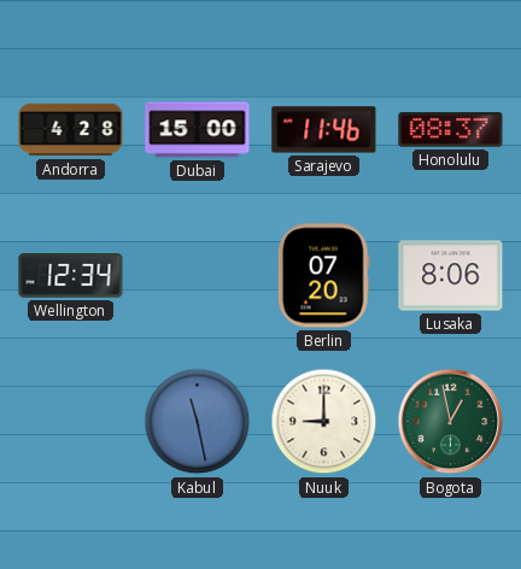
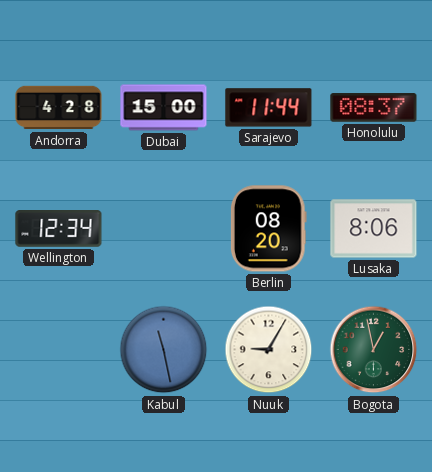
Sarajevo: 11:46 -> 11:44 (269, 108)
Berlin: 07:20 -> 08:20 (268, 229)
Nuuk: 9:00 -> 9:05 (269, 350)
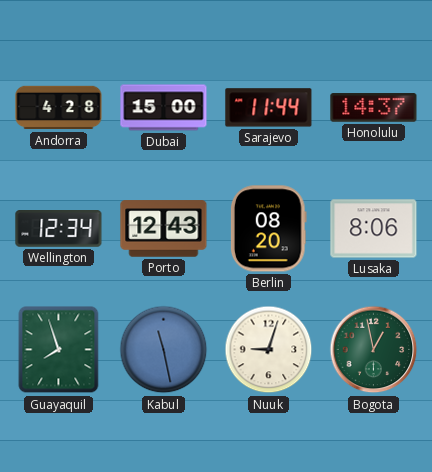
Honolulu: 08:37 -> 14:37 (374, 108)
Porto: none -> 12:43 (164, 229)
Guayaquil: none -> 7:57 (59, 350)
Nuuk: 9:05 -> 9:03 (269, 350)
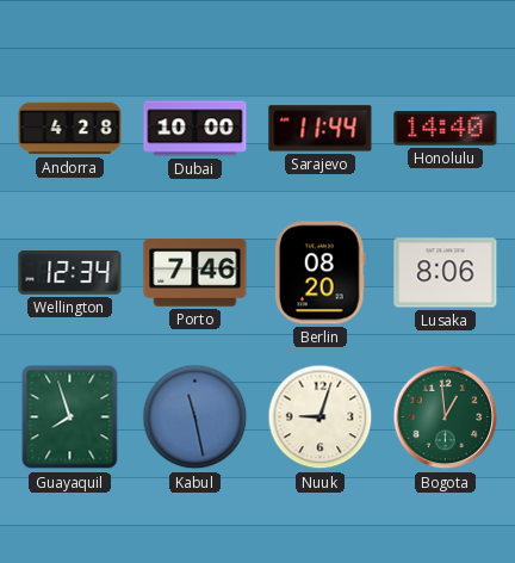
Dubai: 15:00 -> 10:00 (196, 129)
Honolulu: 14:37 -> 14:40 (446, 129)
Porto: 12:43 -> 7:46 (196, 273)
Bogota: 12:58 -> 12:59 (446, 417)
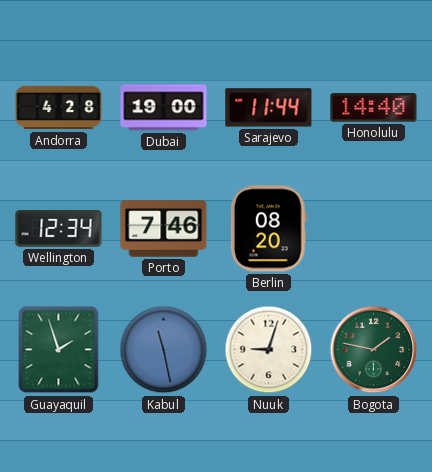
Dubai: 10:00 -> 19:00 (164, 108)
Lusaka: 8:06 -> none (446, 273)
Guayaquil: 7:57 -> 1:57 (59, 350)
Bogota: 12:59 -> 1:47 (374, 350)
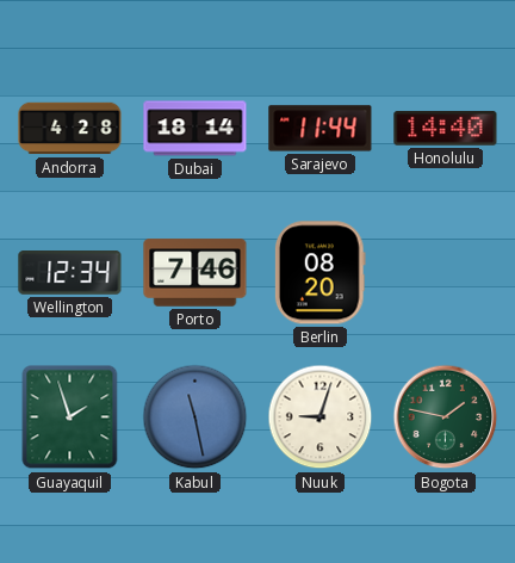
Dubai: 19:00 -> 18:14 (196, 129)
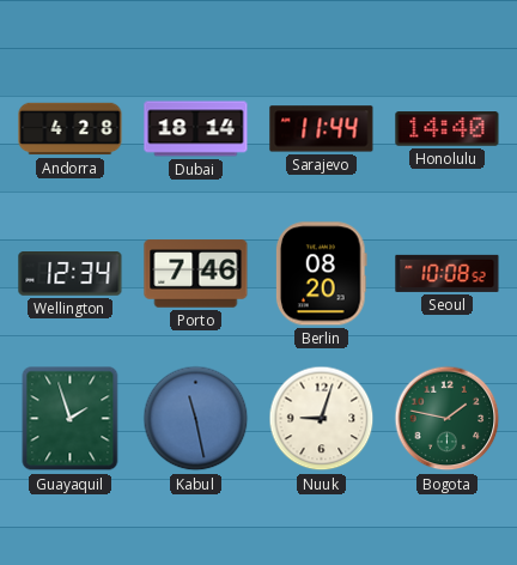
Seoul: none -> 10:08 (448, 273)
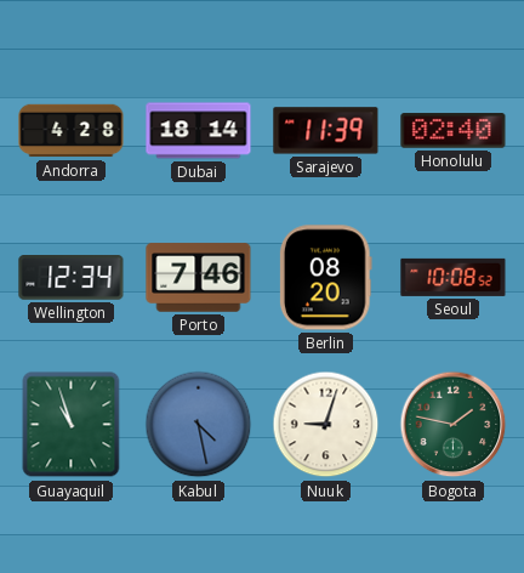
Sarajevo: 11:44 -> 11:39 (326, 131)
Honolulu: 14:40 -> 02:40 (454, 131)
Guayaquil: 1:57 -> 10:57 (72, 425)
Kabul: 11:28 -> 4:28 (199, 425)
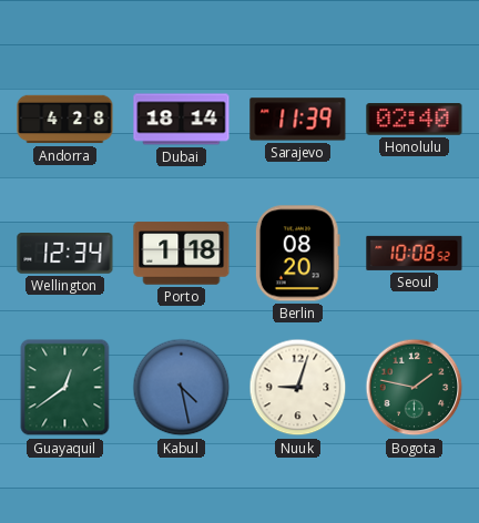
Porto: 7:46 -> 1:18 (182, 254)
Guayaquil: 10:57 -> 12:39 (65, 388)
